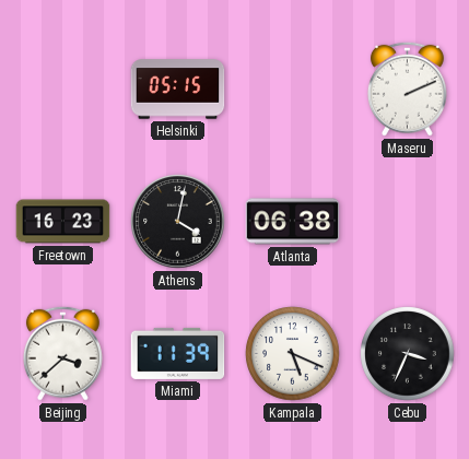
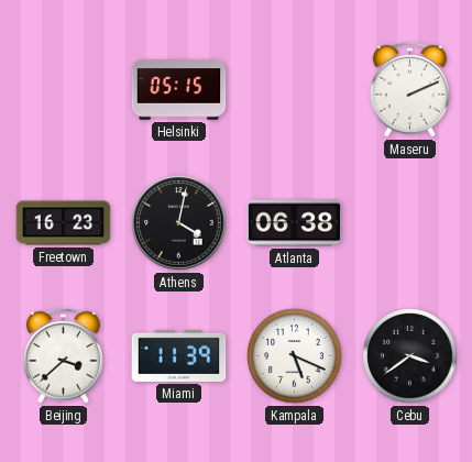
Cebu: 3:34 -> 3:39 (410, 356)
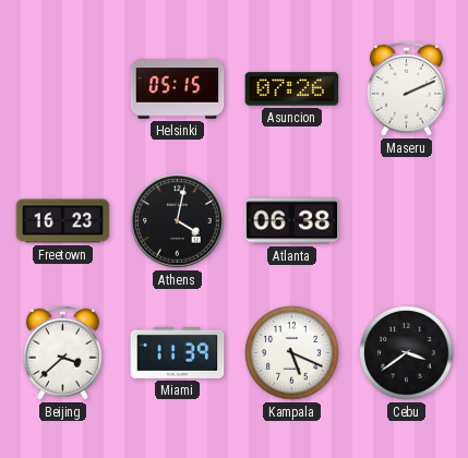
Asuncion: none -> 07:26 (292, 89)
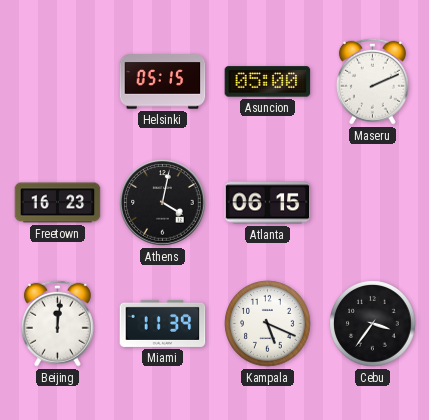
Asuncion: 07:26 -> 05:00 (268, 82)
Atlanta: 06:38 -> 06:15 (268, 203)
Beijing: 3:38 -> 12:01 (57, 323)
Cebu: 3:39 -> 3:36 (373, 324)
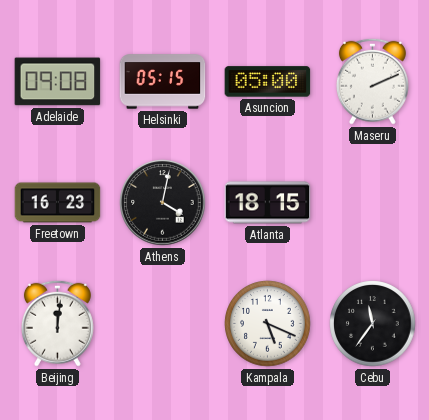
Adelaide: none -> 09:08 (58, 82)
Atlanta: 06:15 -> 18:15 (268, 203)
Miami: 11:39 -> none (163, 323)
Cebu: 3:36 -> 11:36 (373, 324)
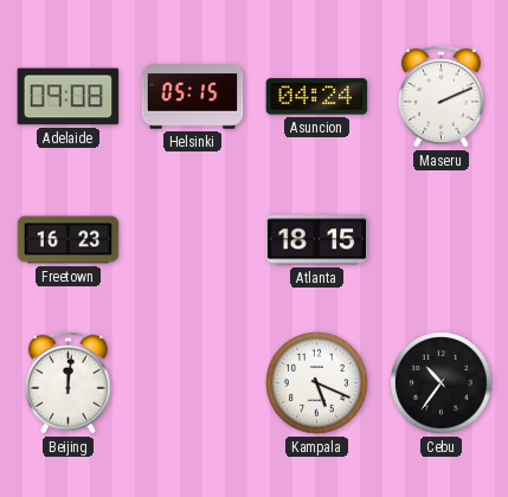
Asuncion: 05:00 -> 04:24 (317, 97)
Athens: 4:02 -> none (163, 203)
Cebu: 11:36 -> 10:36 (442, 383)
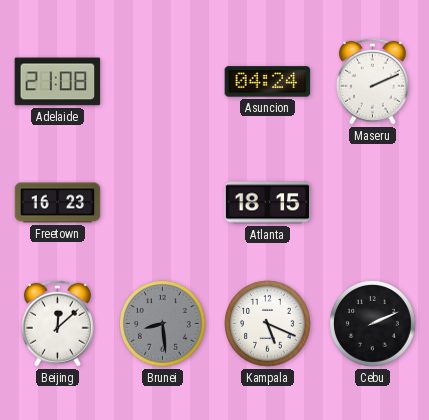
Adelaide: 09:08 -> 21:08 (58, 82)
Helsinki: 05:15 -> none (193, 97)
Beijing: 12:01 -> 12:08 (57, 323)
Brunei: none -> 8:29 (163, 324)
Cebu: 10:36 -> 2:11 (373, 324)
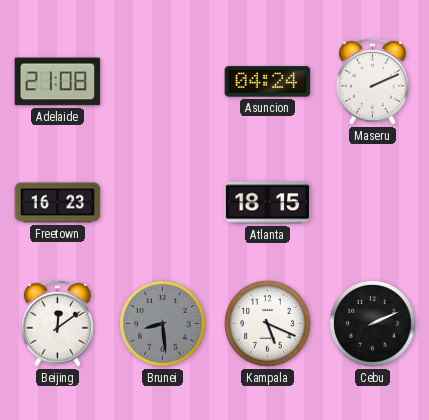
Beijing: 12:08 -> 12:09 (57, 323)
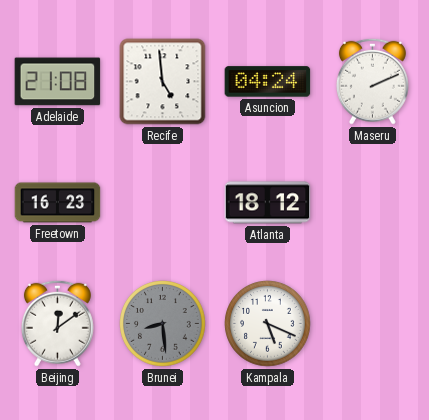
Recife: none -> 4:59 (163, 82)
Atlanta: 18:15 -> 18:12 (268, 203)
Cebu: 2:11 -> none (373, 324)
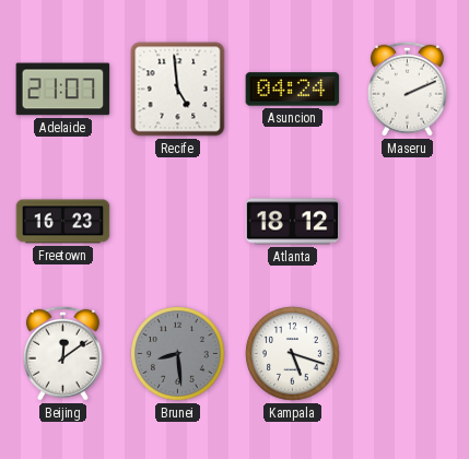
Adelaide: 21:08 -> 21:07 (63, 90)
Kampala: 5:19 -> 5:18 (293, 354)
